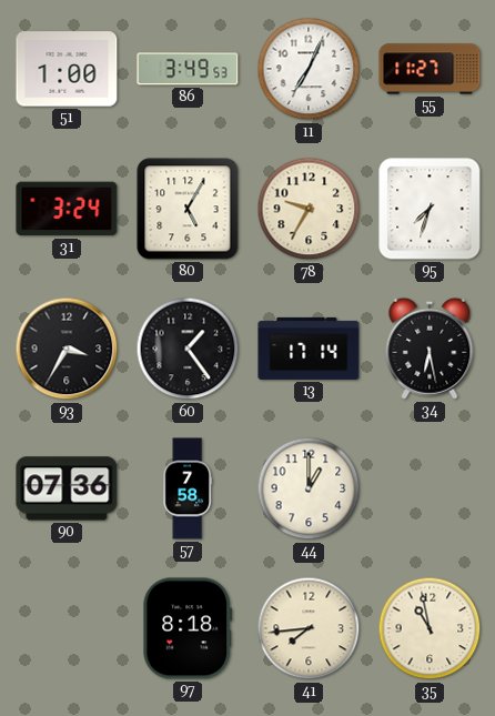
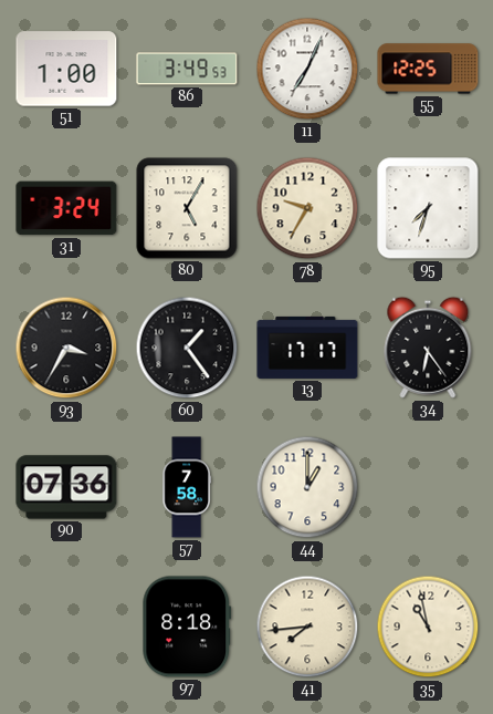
55: 11:27 -> 12:25 (428, 69)
13: 17:14 -> 17:17 (307, 348)
34: 6:28 -> 6:24 (428, 348)
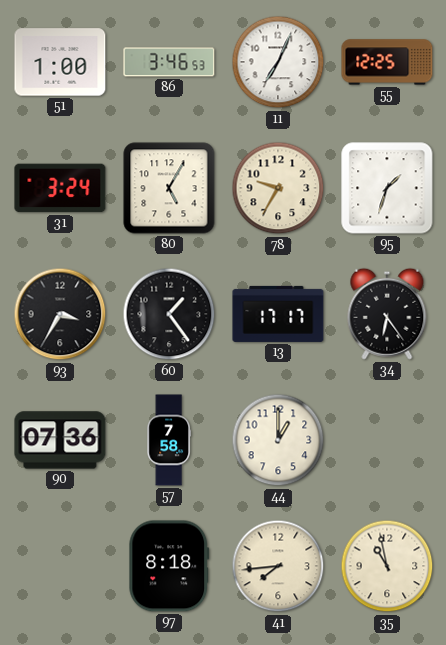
86: 3:49 -> 3:46 (169, 62)
95: 7:33 -> 1:33 (387, 188)
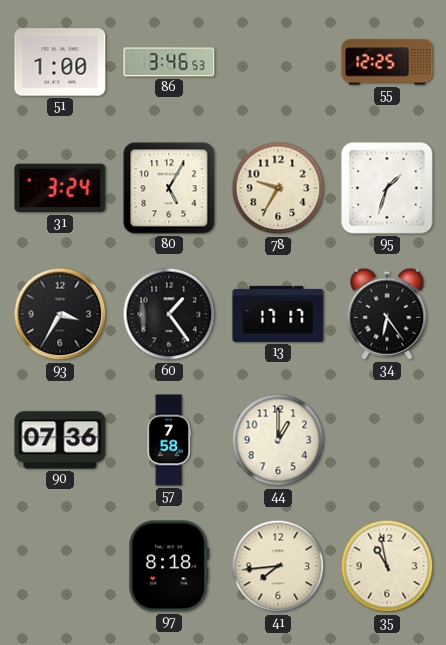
11: 7:04 -> none (278, 62)
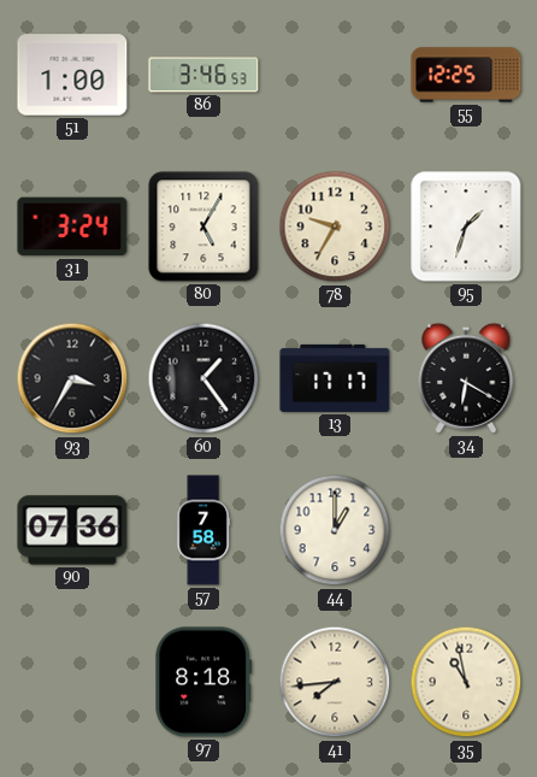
34: 6:24 -> 6:20 (466, 378)
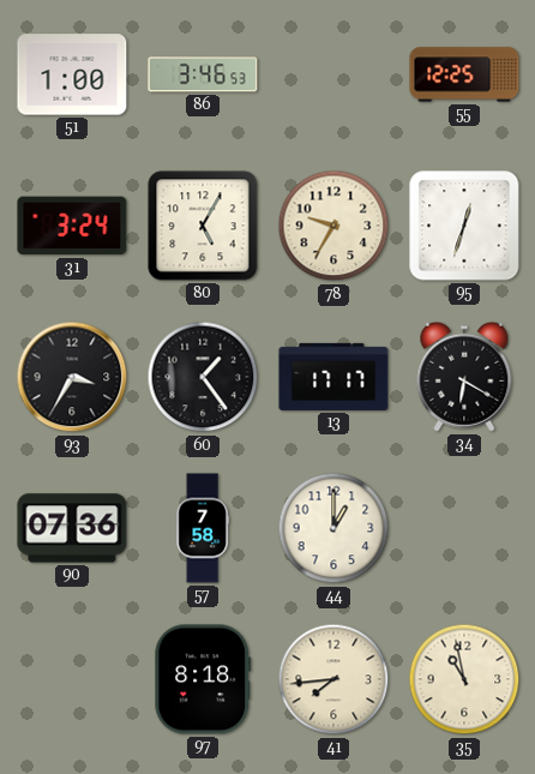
95: 1:33 -> 12:33 (464, 226)
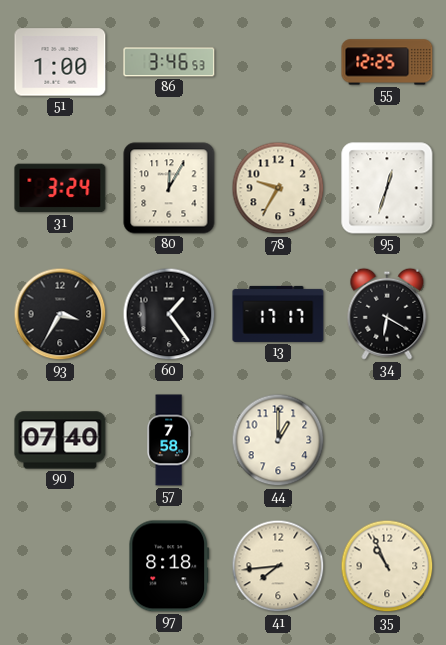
80: 5:05 -> 12:05 (169, 188)
90: 07:36 -> 07:40 (60, 440)
35: 10:58 -> 10:56 (387, 566)
